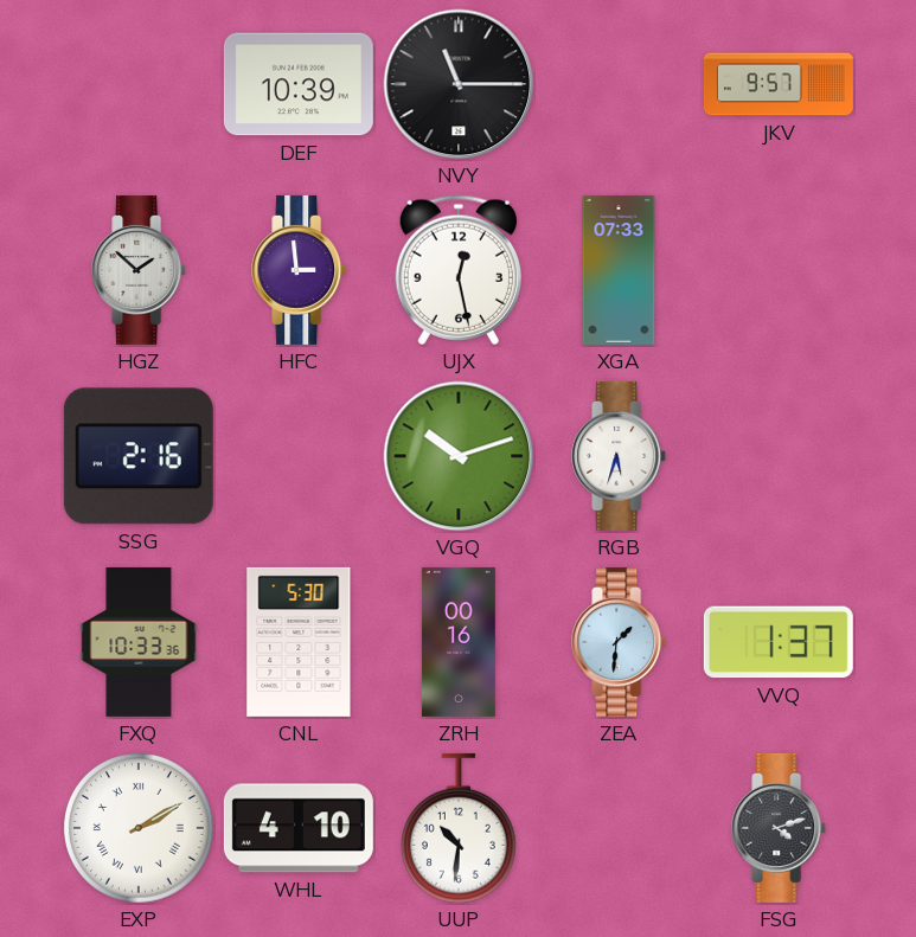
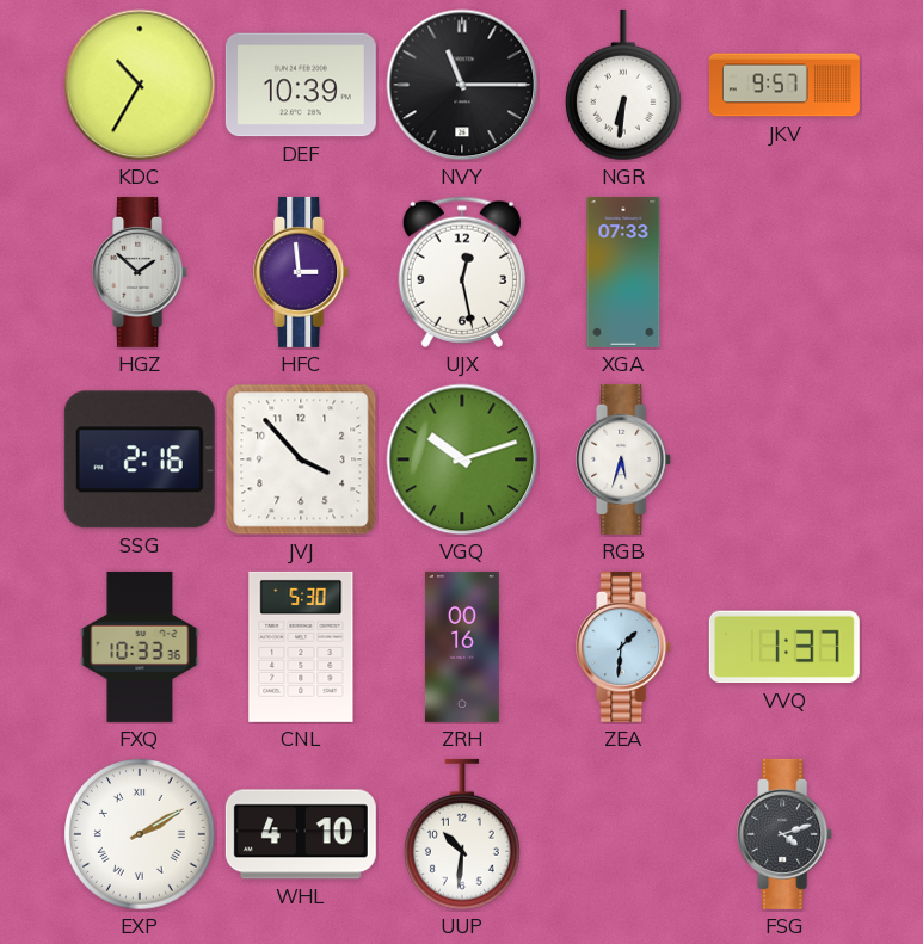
KDC: none -> 10:35 (140, 85)
NGR: none -> 6:31 (623, 85)
JVJ: none -> 3:53 (301, 459)
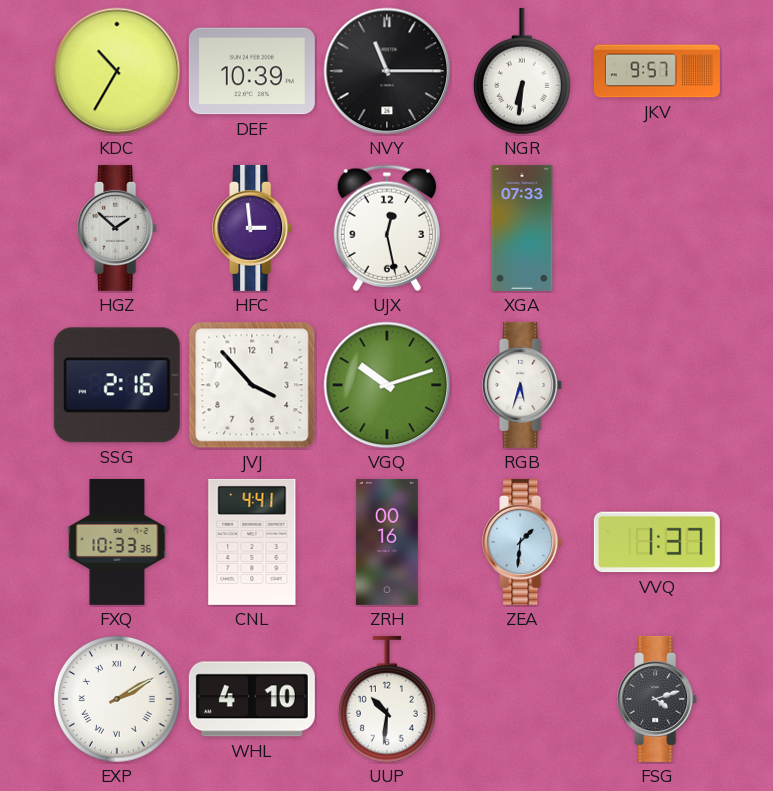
CNL: 5:30 -> 4:41 (252, 542)
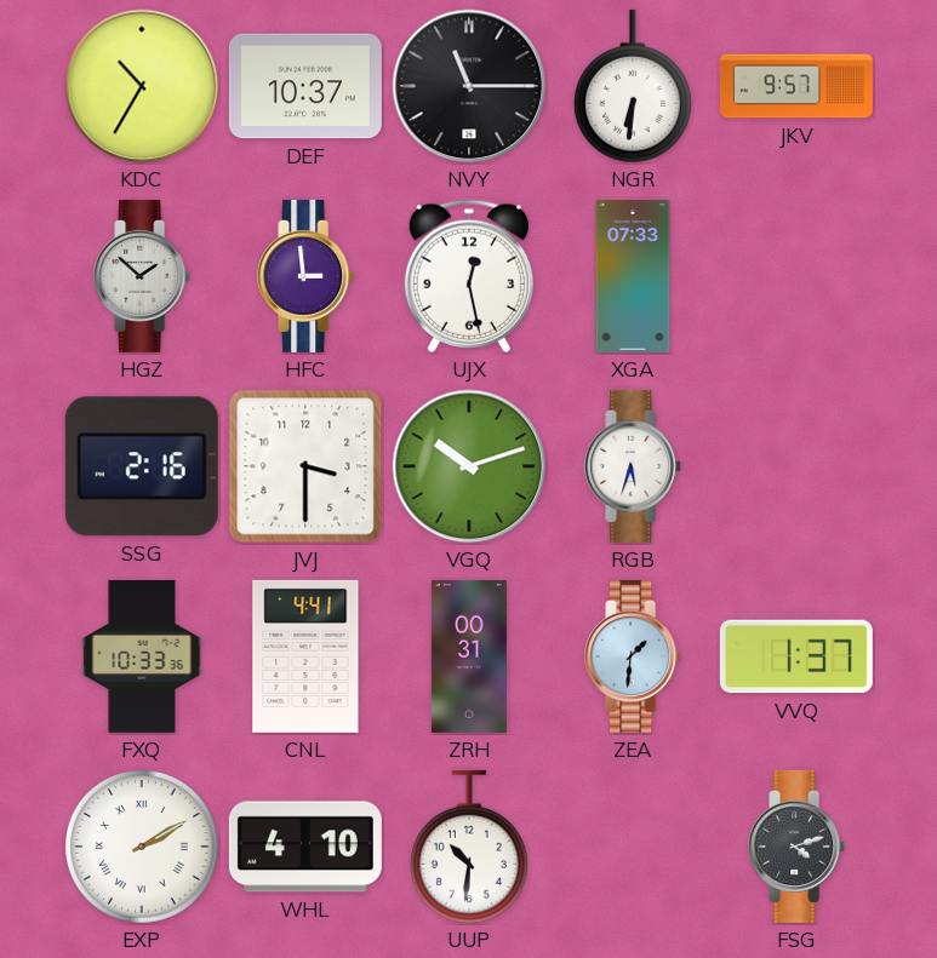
DEF: 10:39 -> 10:37 (305, 86)
JVJ: 3:53 -> 3:30 (305, 466)
ZRH: 00:16 -> 00:31 (469, 656)
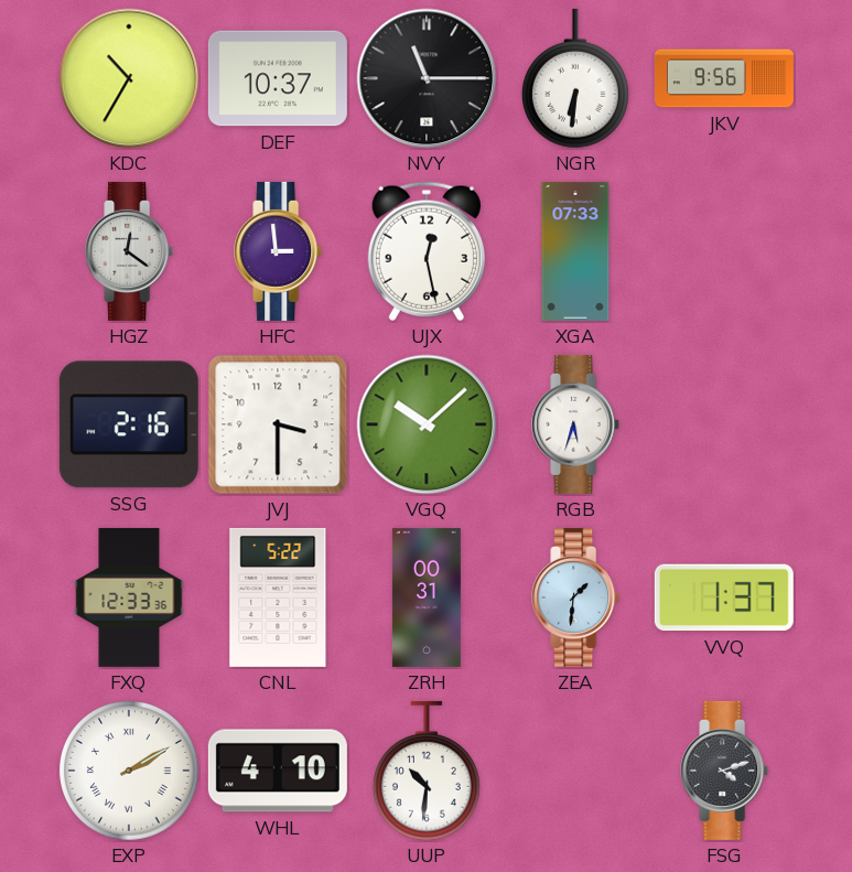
JKV: 9:57 -> 9:56 (724, 78)
HGZ: 1:52 -> 12:21 (130, 251)
VGQ: 10:12 -> 10:08 (427, 424)
FXQ: 10:33 -> 12:33 (129, 598)
CNL: 4:41 -> 5:22 (278, 598)
